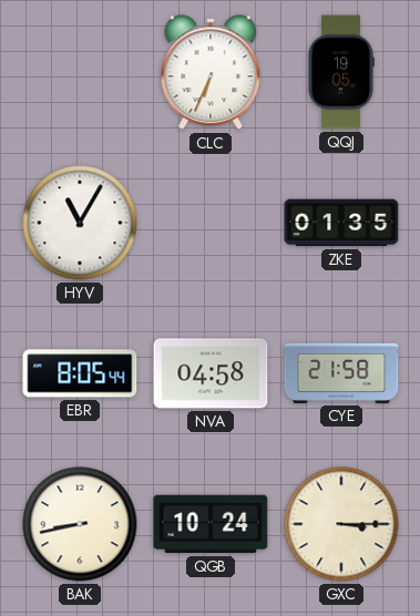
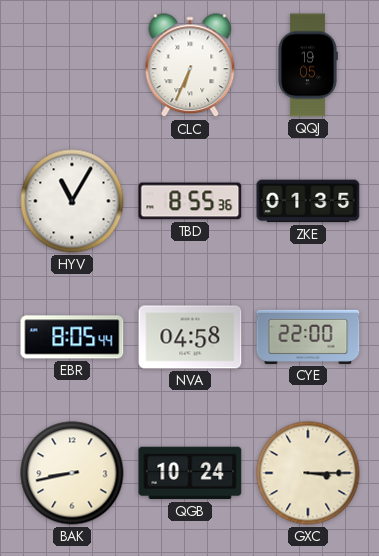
TBD: none -> 8:55 (190, 201)
CYE: 21:58 -> 22:00 (308, 337)
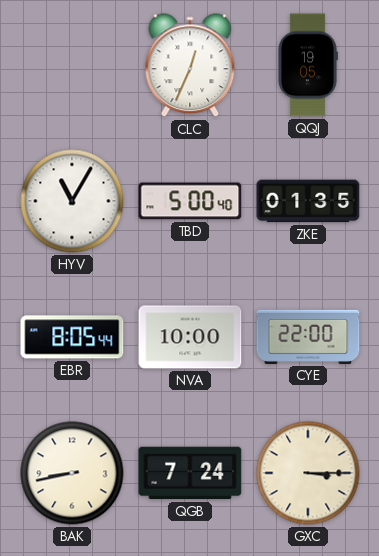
CLC: 6:34 -> 12:34 (190, 66)
TBD: 8:55 -> 5:00 (190, 201)
NVA: 04:58 -> 10:00 (190, 337)
QGB: 10:24 -> 7:24 (190, 473)
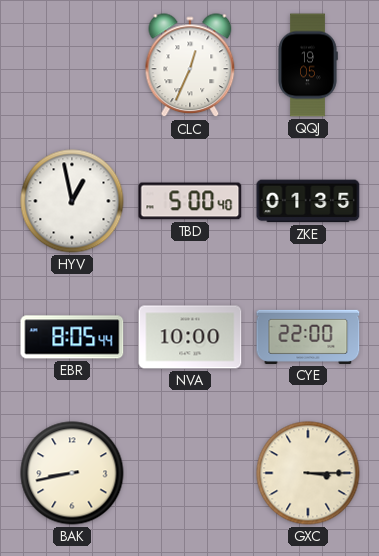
HYV: 11:05 -> 12:58 (72, 201)
QGB: 7:24 -> none (190, 473)
